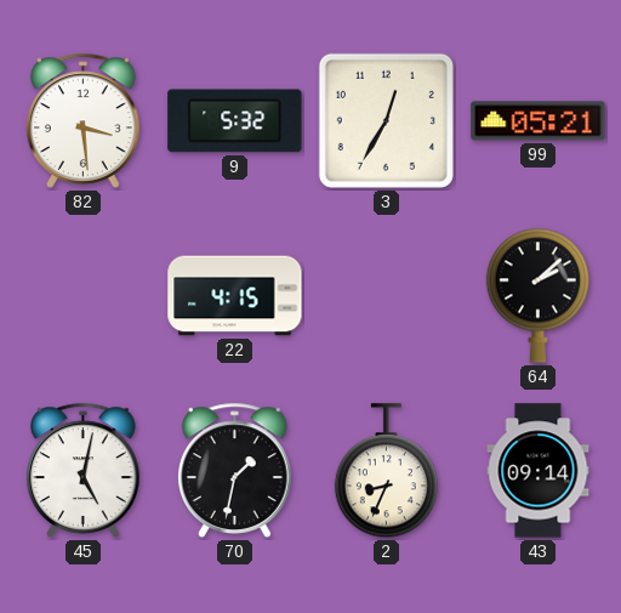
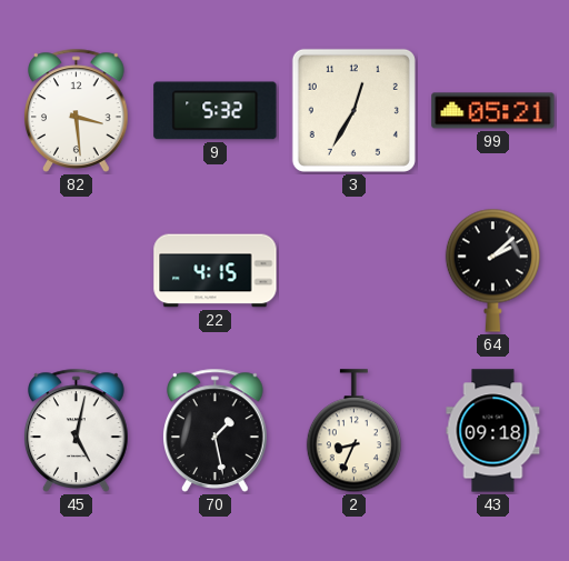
70: 1:32 -> 1:28 (216, 430)
43: 09:14 -> 09:18 (493, 431)
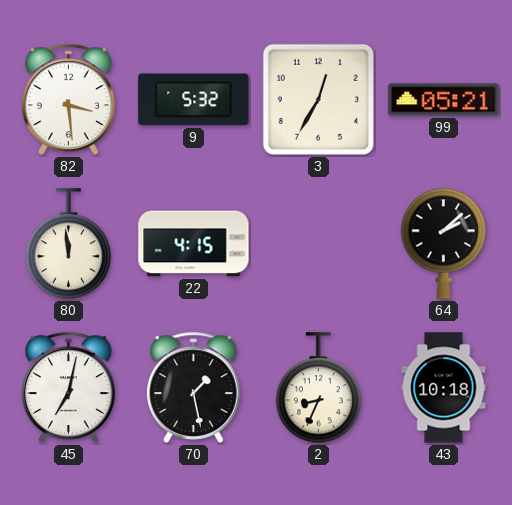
80: none -> 11:59 (68, 244)
45: 5:02 -> 7:02 (69, 387)
43: 09:18 -> 10:18 (444, 388)
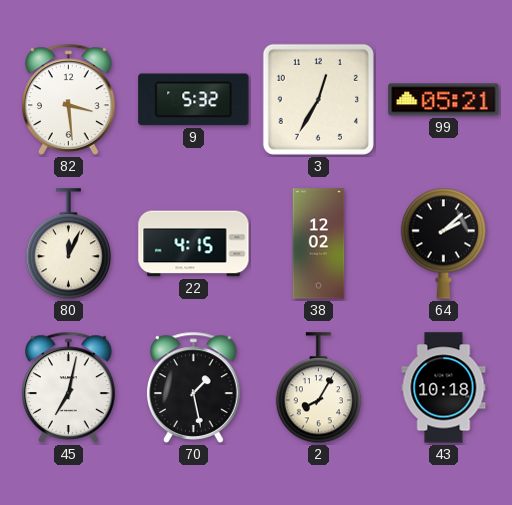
80: 11:59 -> 12:04 (68, 244)
38: none -> 12:02 (319, 244)
2: 8:34 -> 8:05 (318, 388)
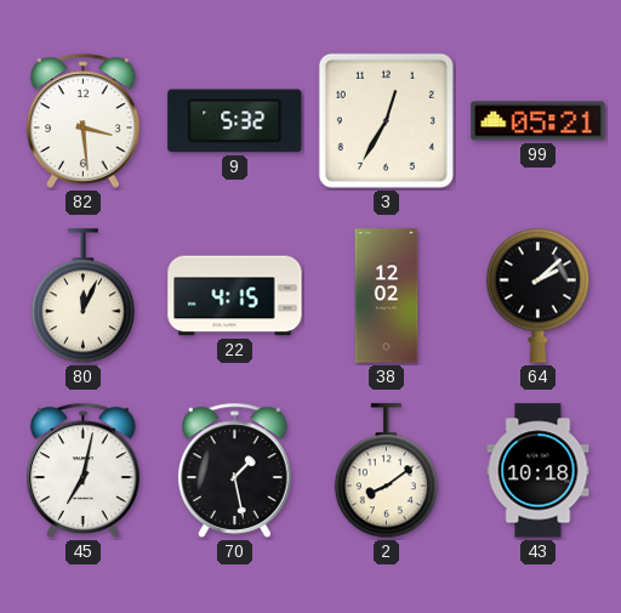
2: 8:05 -> 8:09 (386, 471)
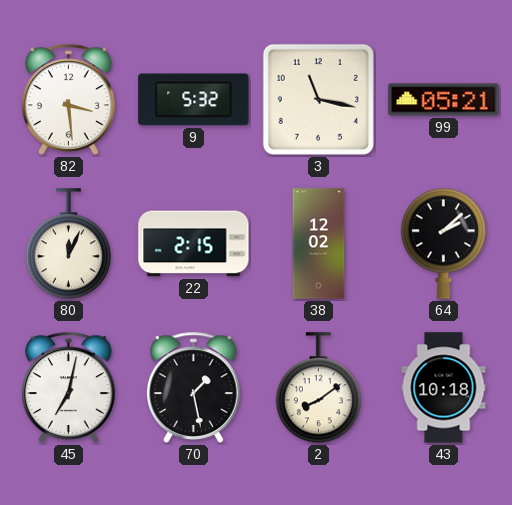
3: 12:35 -> 11:17 (318, 99)
22: 4:15 -> 2:15 (194, 244)
